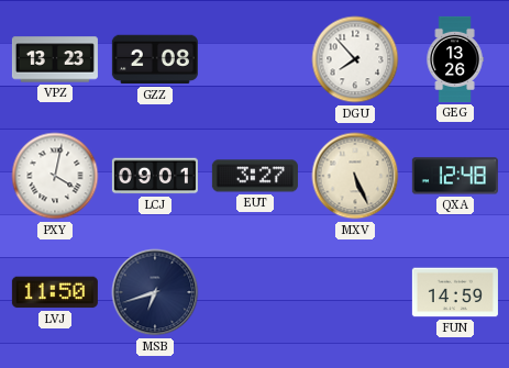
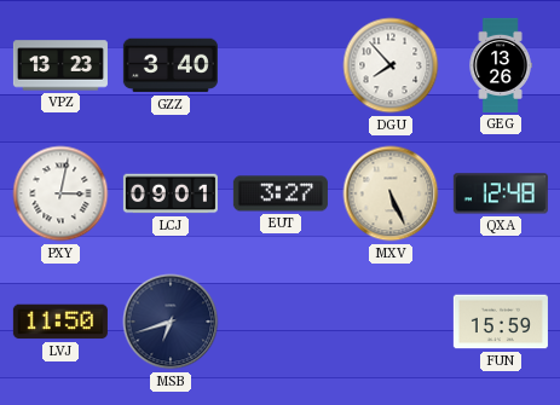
GZZ: 2:08 -> 3:40 (171, 65)
PXY: 4:02 -> 3:02 (60, 193)
FUN: 14:59 -> 15:59 (501, 322)
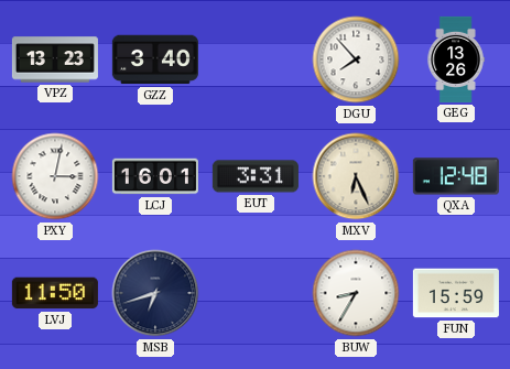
LCJ: 09:01 -> 16:01 (155, 176)
EUT: 3:27 -> 3:31 (256, 176)
MXV: 5:26 -> 6:26 (356, 176)
BUW: none -> 8:35 (356, 293)
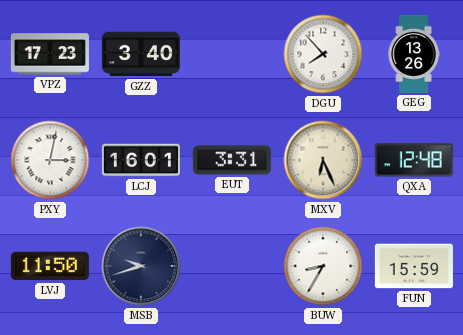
VPZ: 13:23 -> 17:23 (50, 54)
MSB: 6:42 -> 9:42 (141, 266)
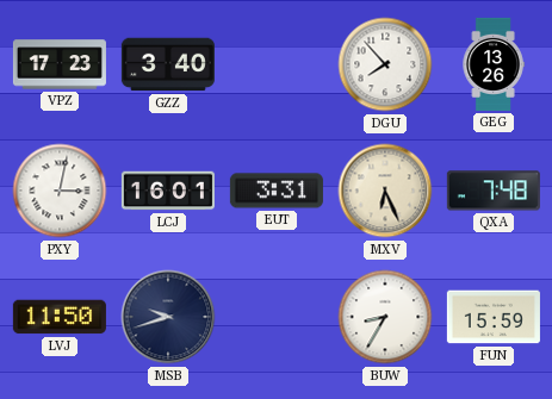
QXA: 12:48 -> 7:48 (494, 191)
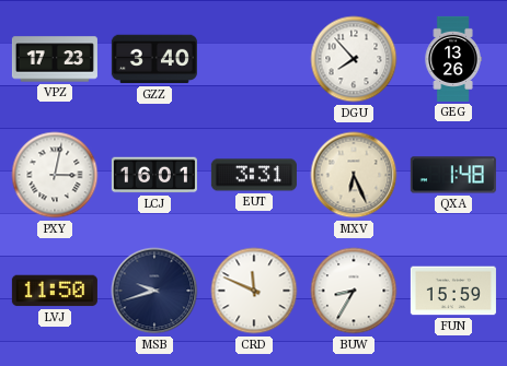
QXA: 7:48 -> 1:48 (453, 175)
CRD: none -> 11:49 (254, 291)
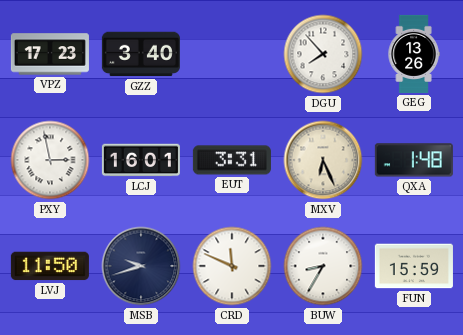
PXY: 3:02 -> 2:58 (50, 160)
